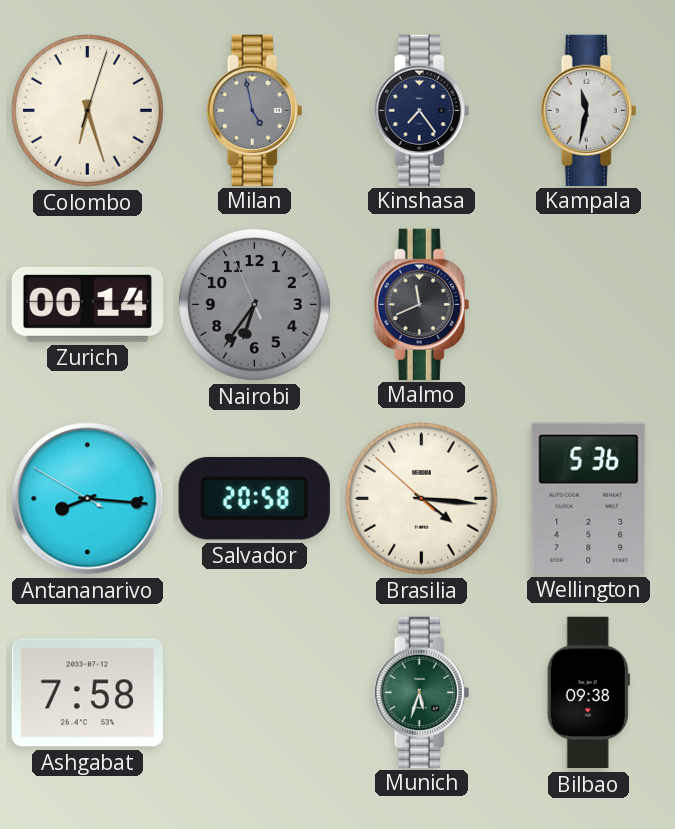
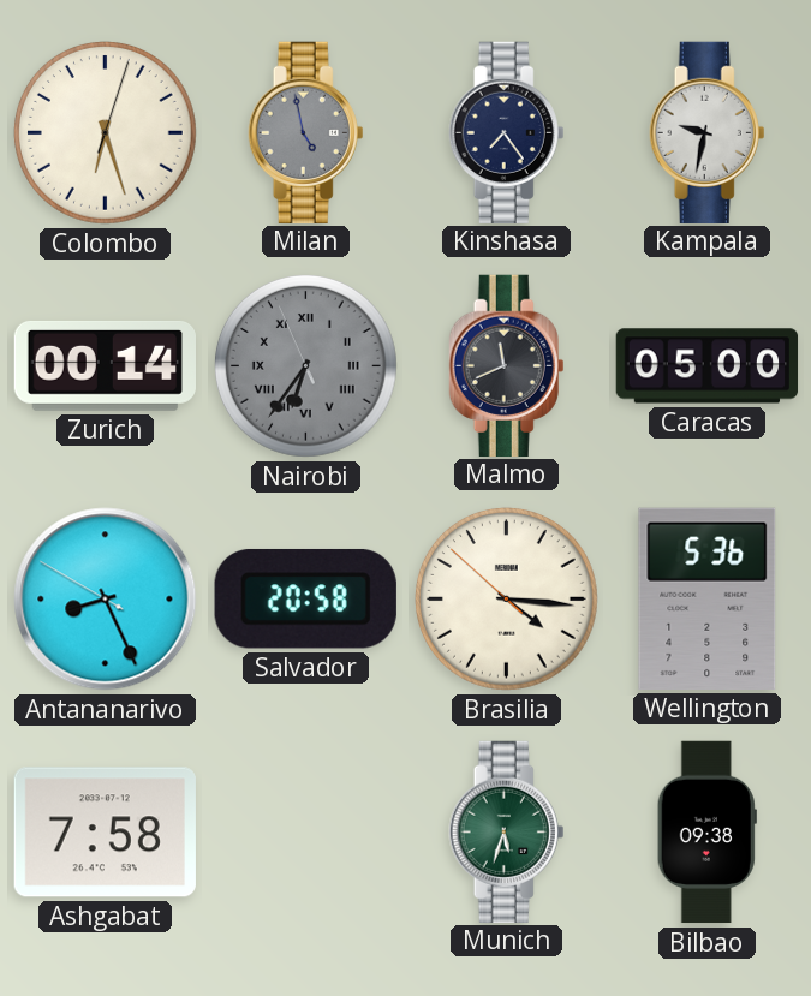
Kampala: 11:32 -> 9:32 (708, 132)
Nairobi numerals: Arabic -> Roman (305, 366)
Caracas: none -> 05:00 (708, 366)
Antananarivo: 8:15 -> 8:25 (106, 600)
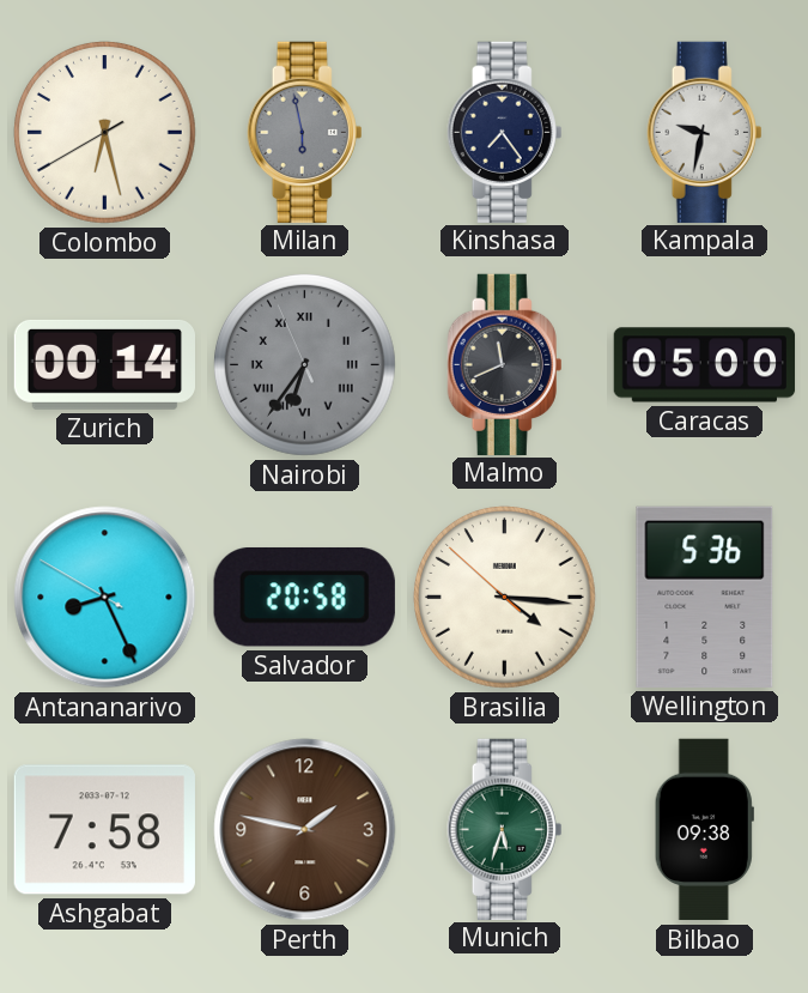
Colombo: 6:27:03 -> 6:27:40 (104, 133)
Milan: 4:58 -> 5:58 (305, 132)
Perth: none -> 1:47 (305, 830)
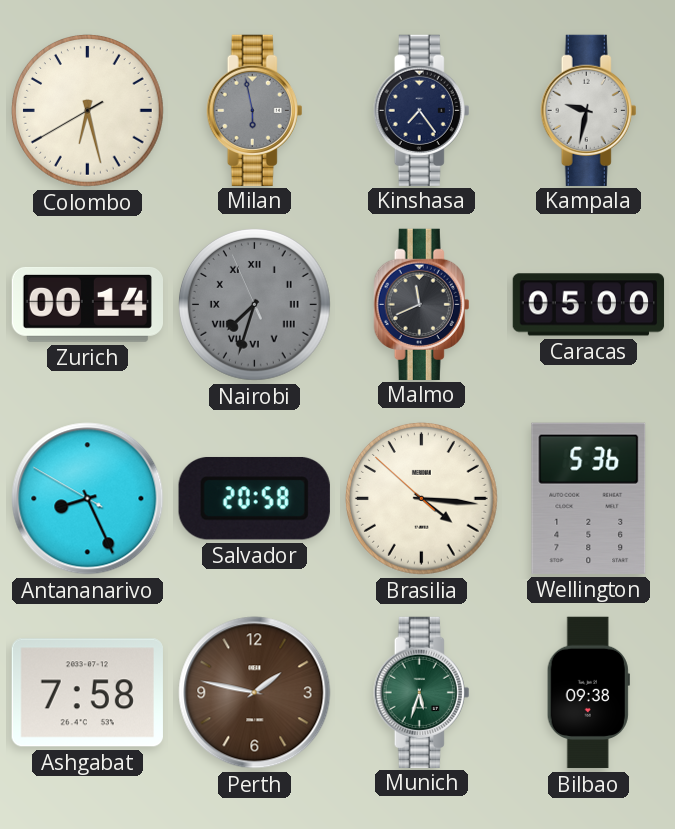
Nairobi: 6:35 -> 7:32 (254, 305)
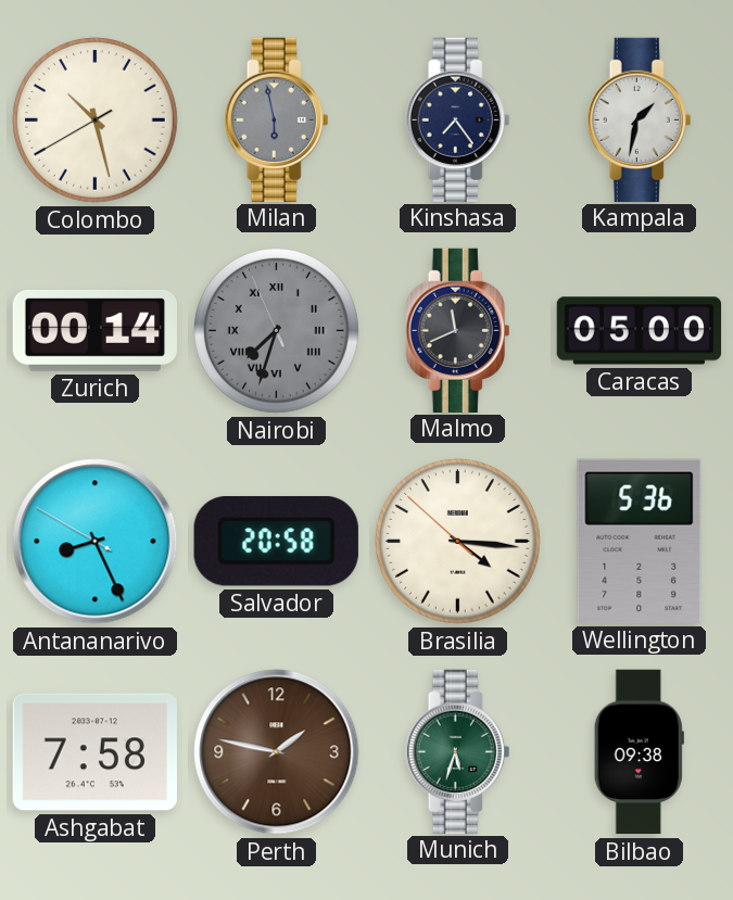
Colombo: 6:27 -> 10:27 (94, 121)
Kampala: 9:32 -> 1:32 (640, 119)
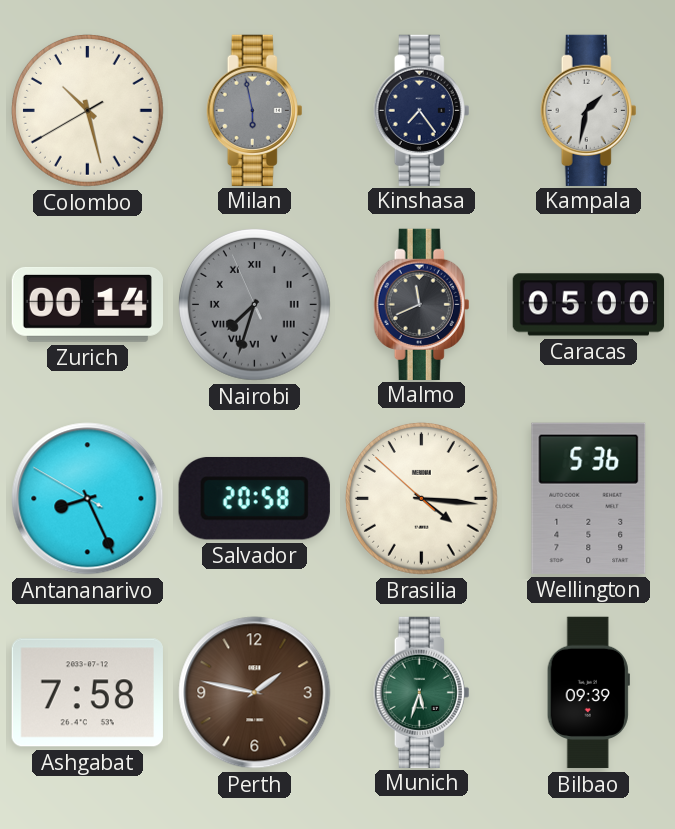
Bilbao: 09:38 -> 09:39 (588, 693)
